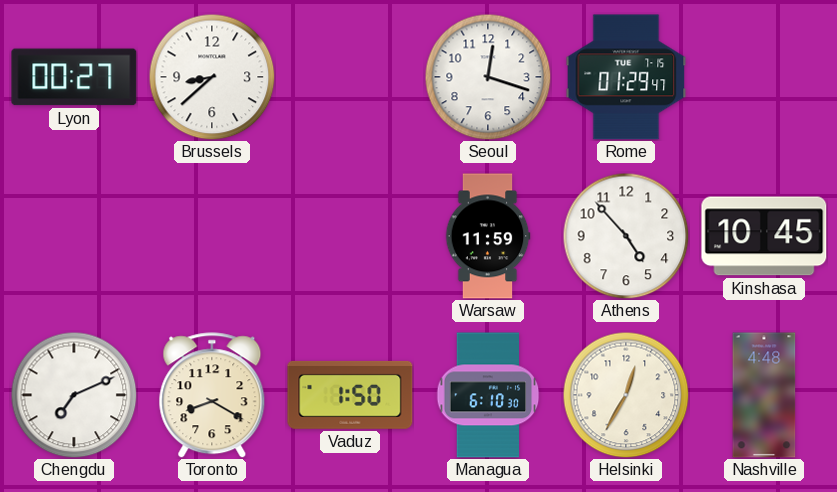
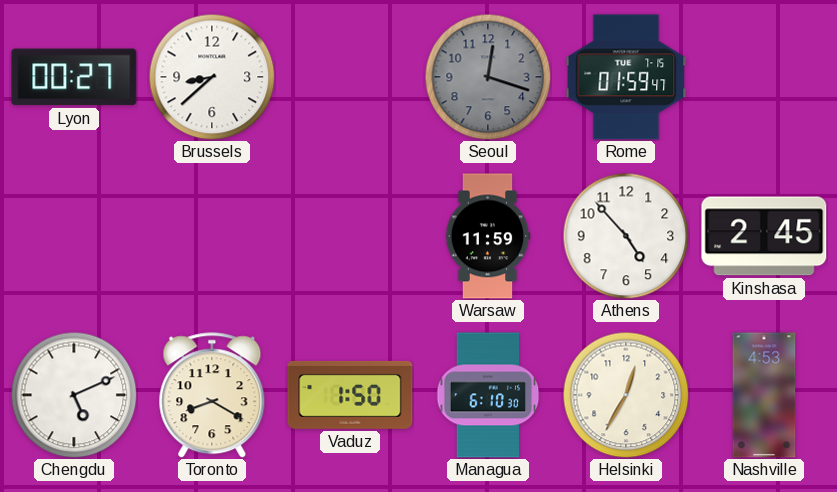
Seoul dial: white -> grey (488, 77)
Rome: 01:29 -> 01:59 (626, 77)
Kinshasa: 10:45 -> 2:45 (764, 236)
Chengdu: 7:11 -> 5:11 (74, 395)
Nashville: 4:48 -> 4:53 (764, 395)
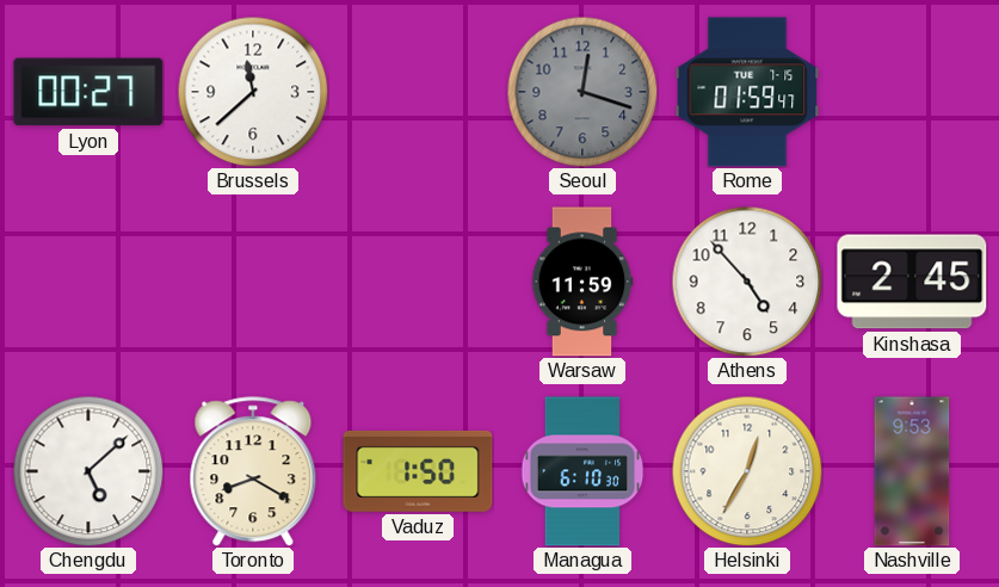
Brussels: 8:38 -> 11:38 (253, 92)
Chengdu: 5:11 -> 5:08 (88, 471)
Nashville: 4:53 -> 9:53 (912, 471)
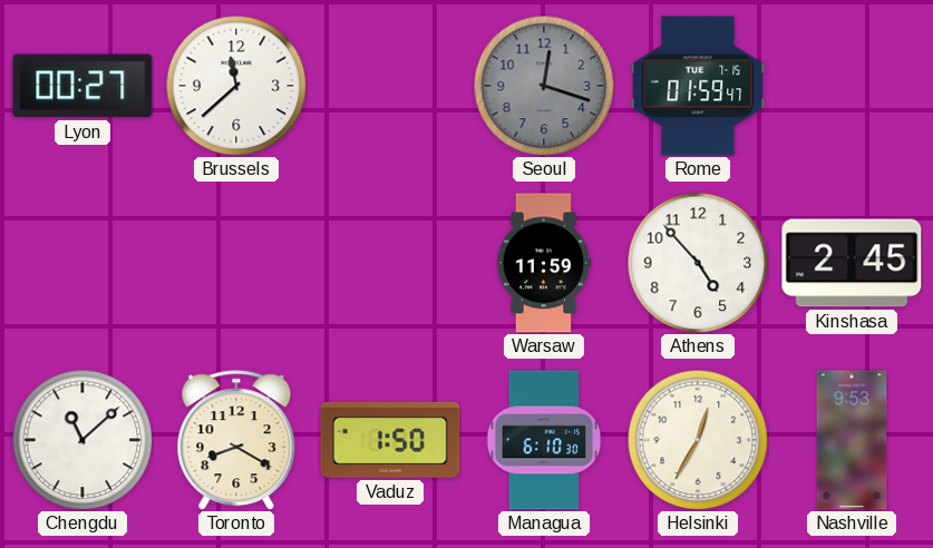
Chengdu: 5:08 -> 11:08 (82, 440)
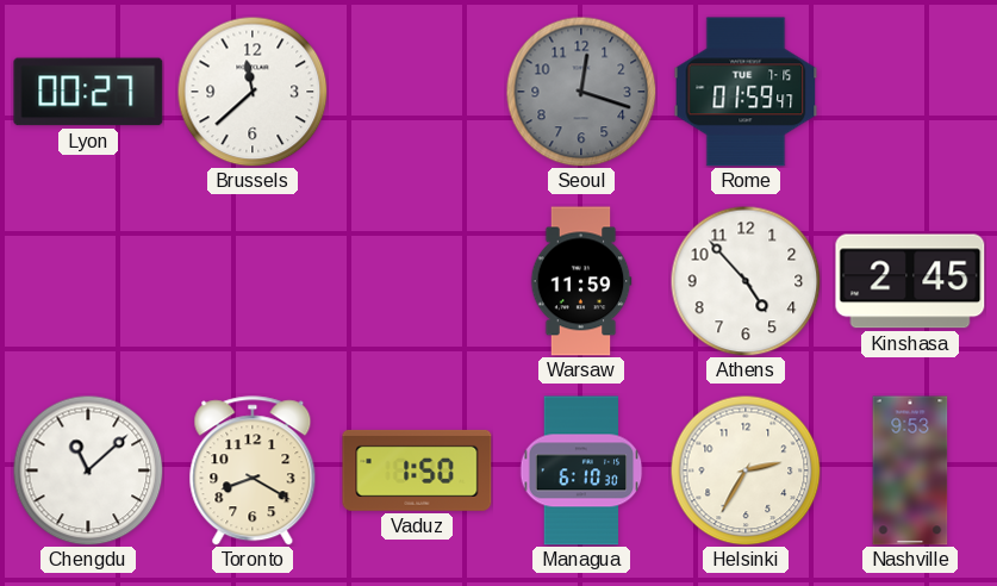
Helsinki: 12:35 -> 2:35 (746, 470)
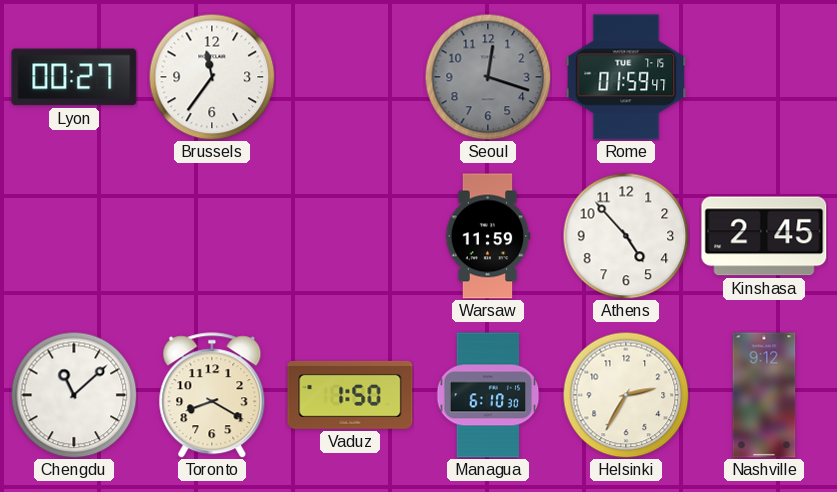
Brussels: 11:38 -> 11:36 (212, 77)
Nashville: 9:53 -> 9:12 (764, 395)
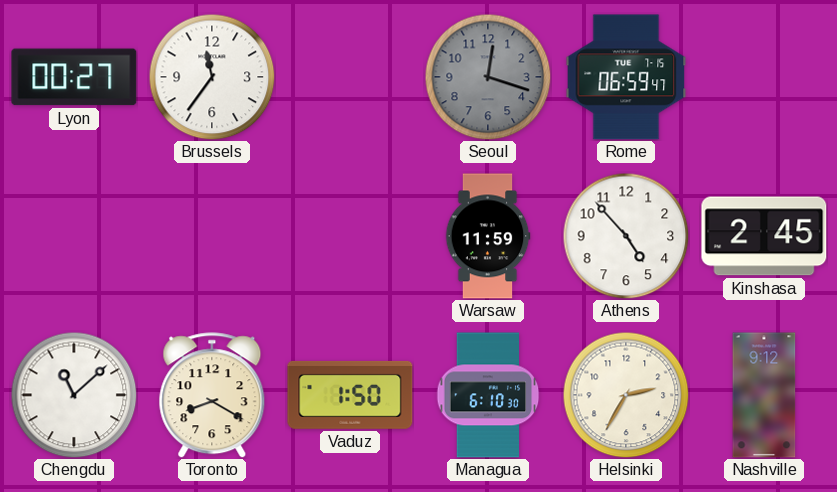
Rome: 01:59 -> 06:59 (626, 77)
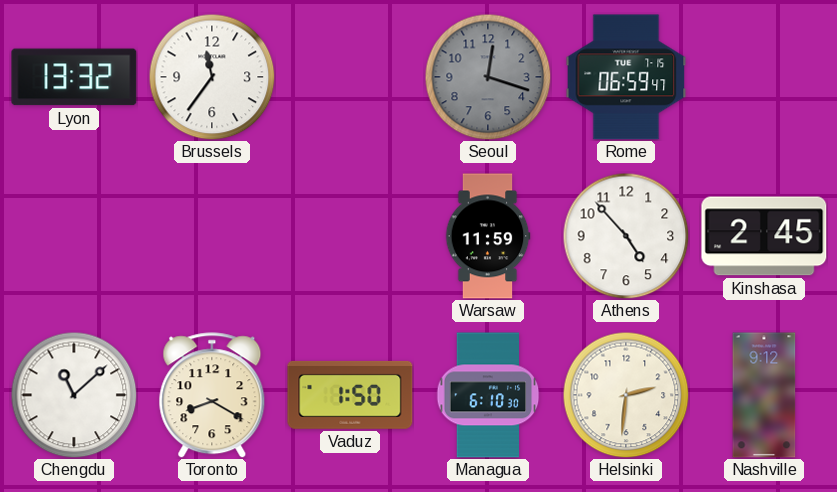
Lyon: 00:27 -> 13:32 (74, 77)
Helsinki: 2:35 -> 2:31 (626, 395)
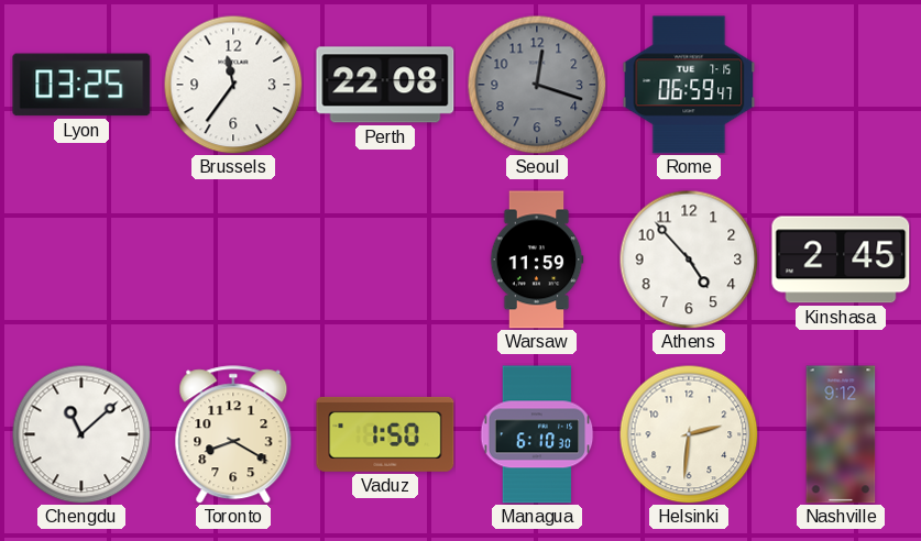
Lyon: 13:32 -> 03:25 (81, 85)
Perth: none -> 22:08 (385, 85)
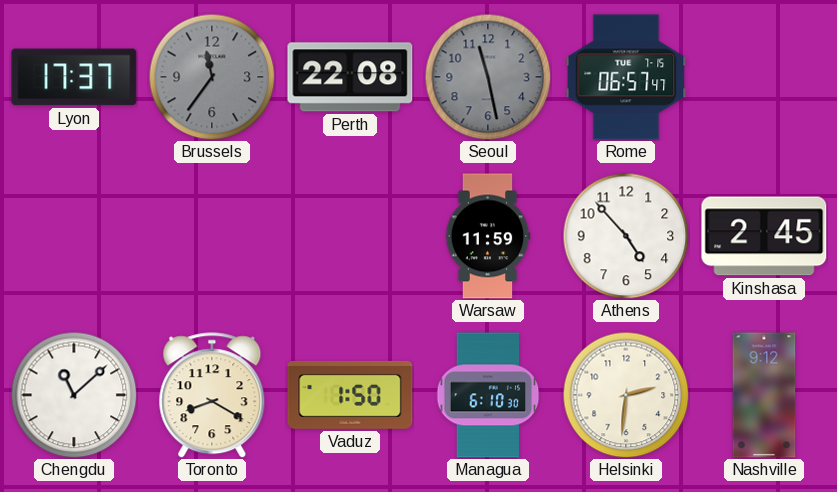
Lyon: 03:25 -> 17:37 (74, 77)
Brussels dial: white -> grey (212, 77)
Seoul: 12:18 -> 11:28 (488, 77)
Rome: 06:59 -> 06:57 (626, 77)
